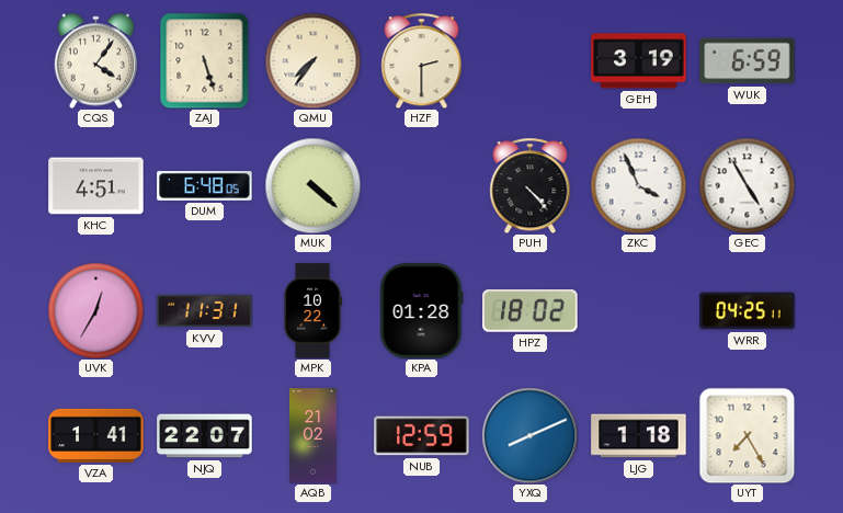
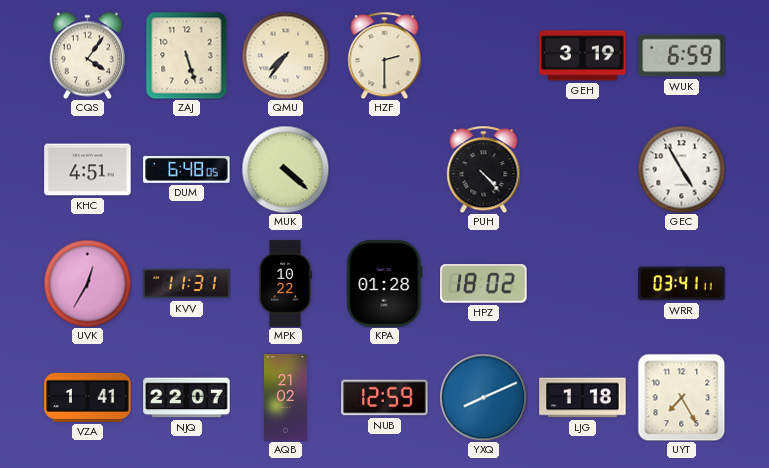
ZKC: 3:56 -> none (638, 185)
WRR: 04:25 -> 03:41 (682, 284)
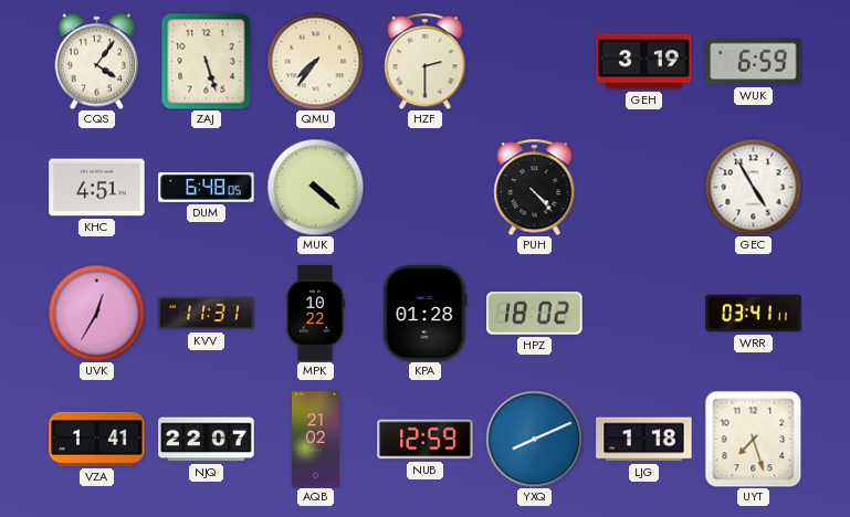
UYT: 7:25 -> 7:27 (753, 439)
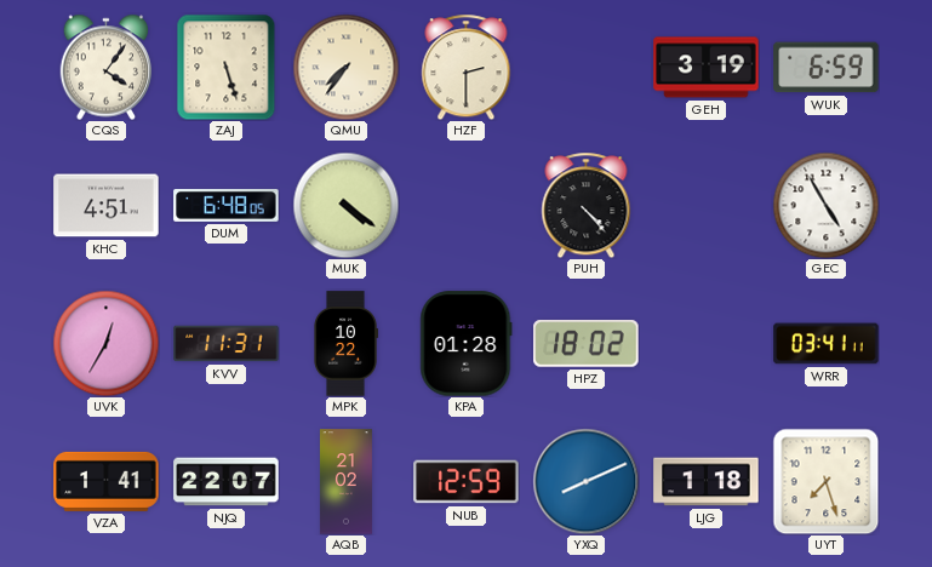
MUK: 4:22 -> 4:21 (345, 205)
